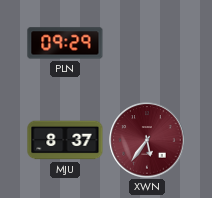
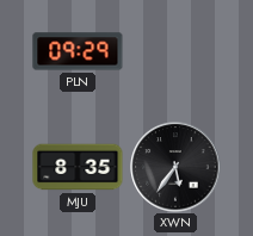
MJU: 8:37 -> 8:35 (78, 167)
XWN dial: burgundy -> black (175, 167)
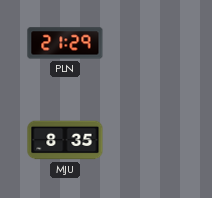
PLN: 09:29 -> 21:29 (65, 43)
XWN: 5:36 -> none (175, 167)
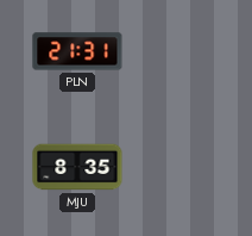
PLN: 21:29 -> 21:31 (77, 51)
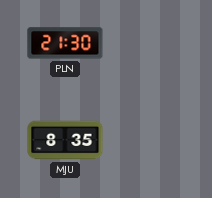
PLN: 21:31 -> 21:30 (65, 43)
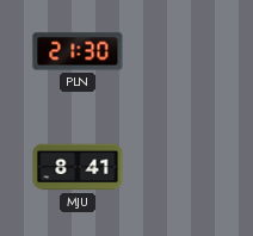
MJU: 8:35 -> 8:41 (78, 167)
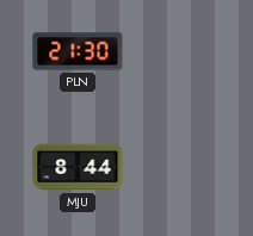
MJU: 8:41 -> 8:44 (78, 167)
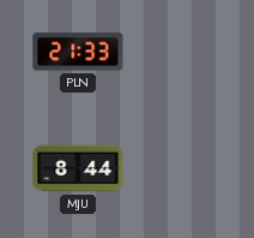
PLN: 21:30 -> 21:33 (78, 52)
